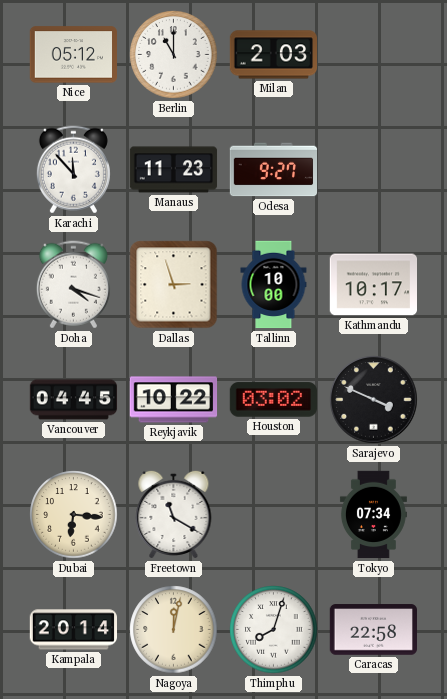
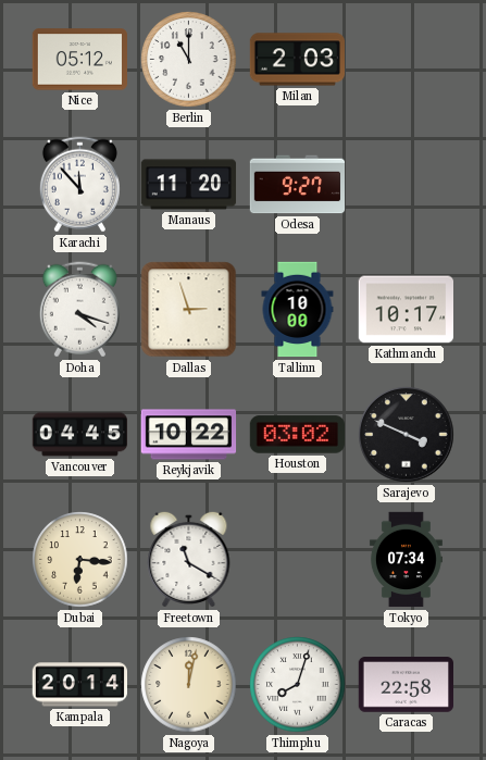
Manaus: 11:23 -> 11:20 (189, 185)
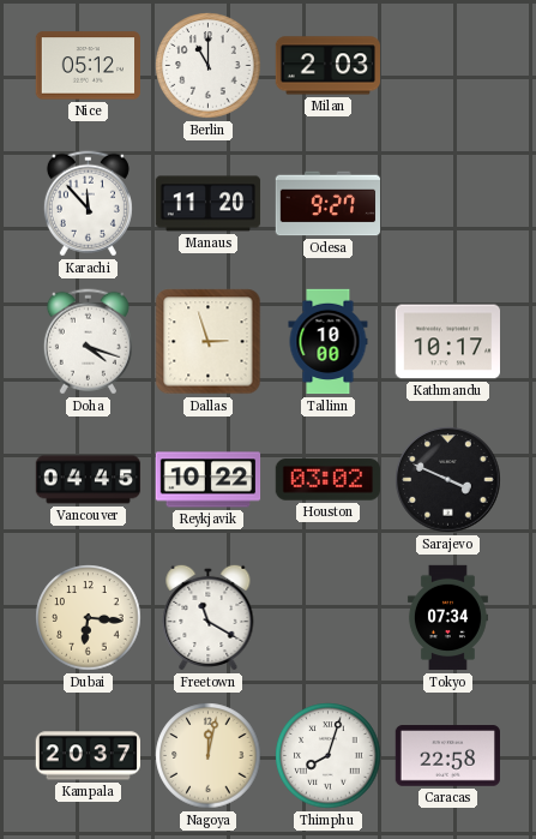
Kampala: 20:14 -> 20:37 (88, 756)
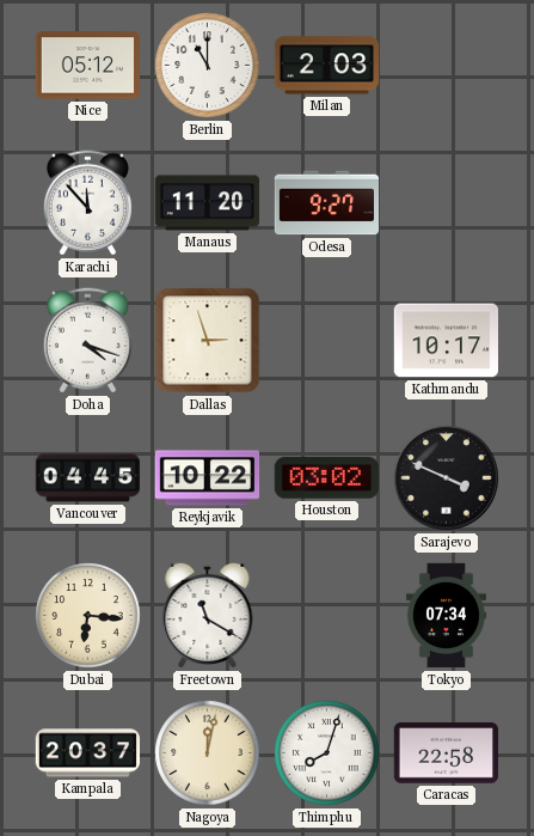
Tallinn: 10:00 -> none (329, 342)
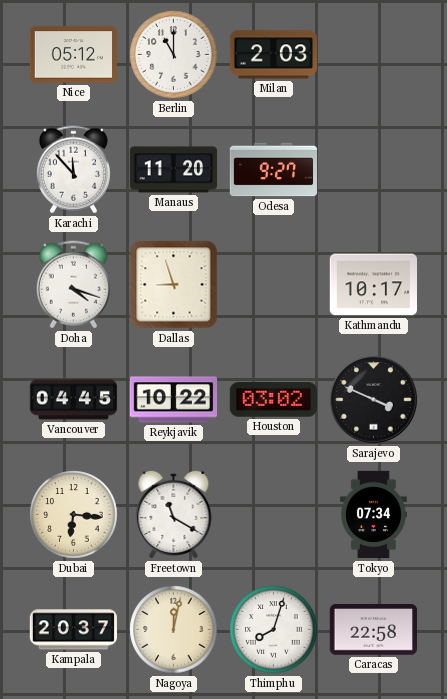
Dallas: 2:57 -> 8:57 (174, 285)
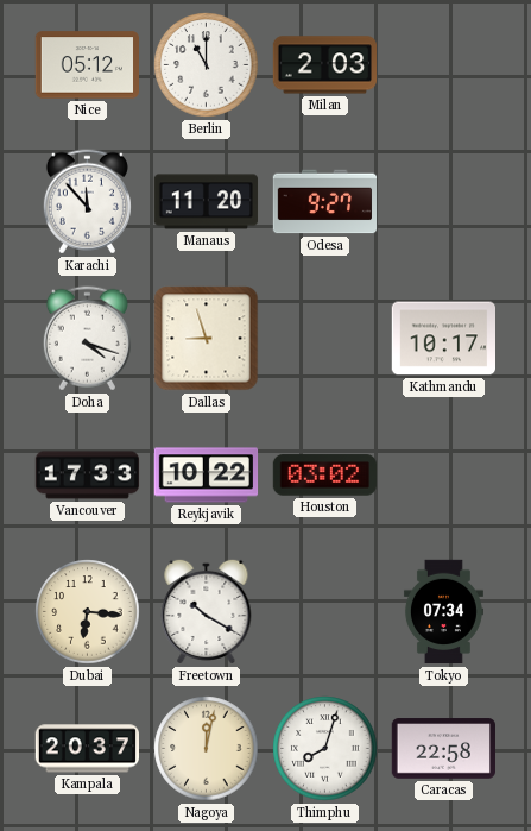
Vancouver: 04:45 -> 17:33 (88, 476)
Sarajevo: 3:49 -> none (374, 400)
Freetown: 11:20 -> 10:20 (207, 611)
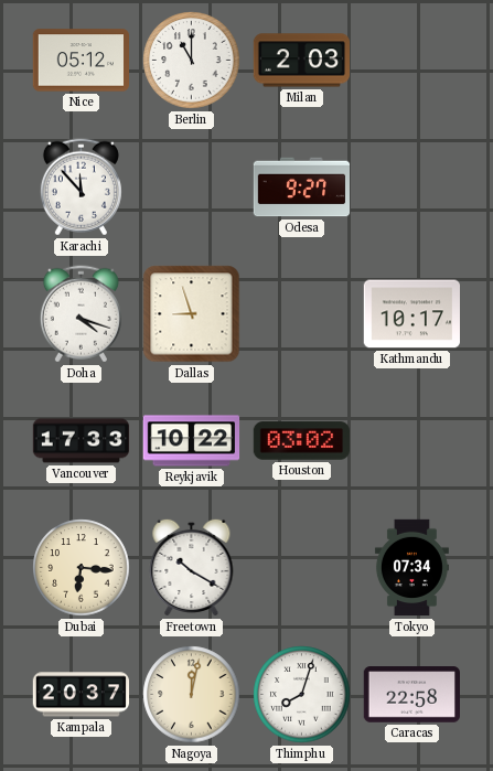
Manaus: 11:20 -> none (207, 202)
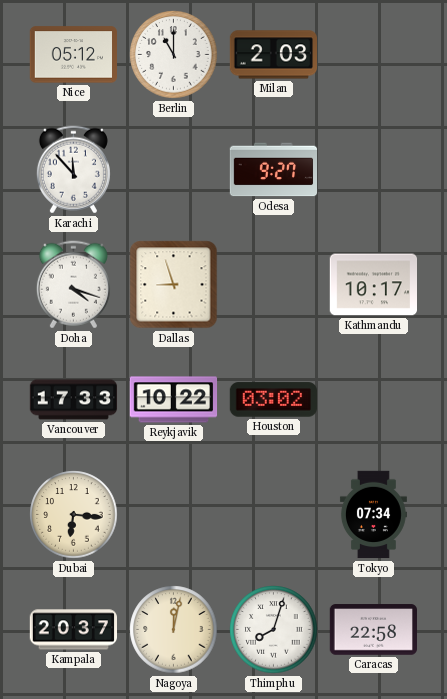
Freetown: 10:20 -> none (192, 567)
